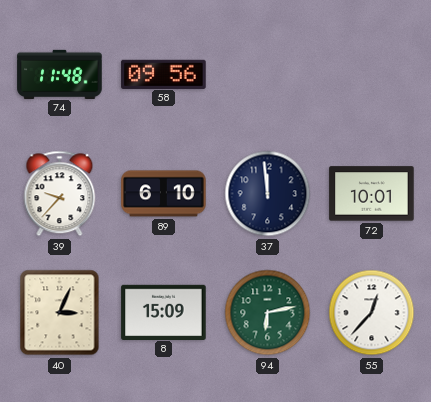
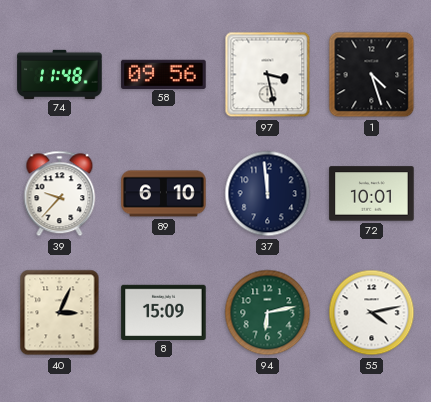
97: none -> 3:28 (268, 75)
1: none -> 4:27 (372, 75)
55: 12:37 -> 4:13 (372, 313)
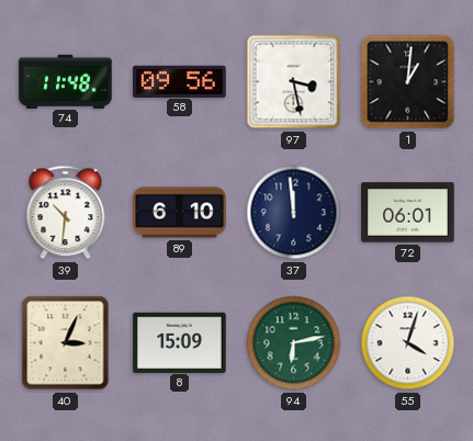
1: 4:27 -> 1:01 (408, 82)
39: 9:37 -> 10:31 (66, 213)
72: 10:01 -> 06:01 (408, 213)
55: 4:13 -> 4:03 (408, 343)
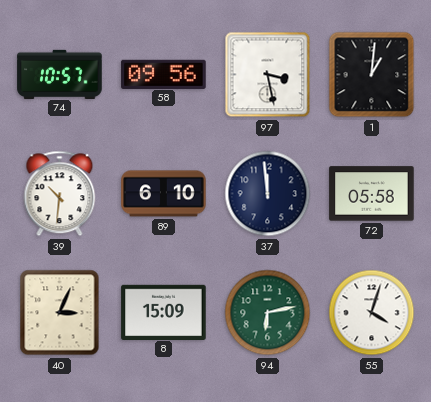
74: 11:48 -> 10:57 (60, 74)
72: 06:01 -> 05:58 (372, 194)
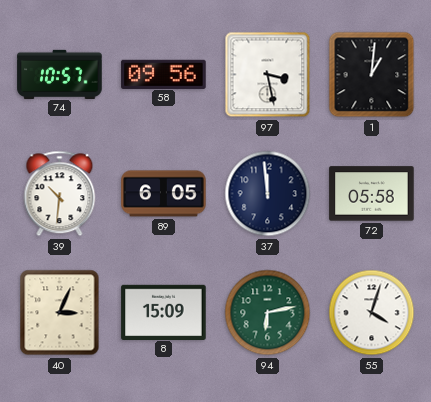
89: 6:10 -> 6:05 (164, 194)
